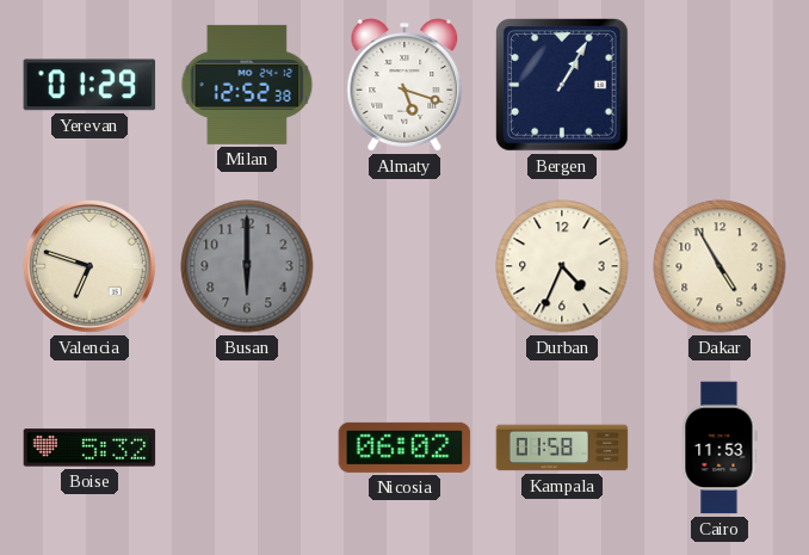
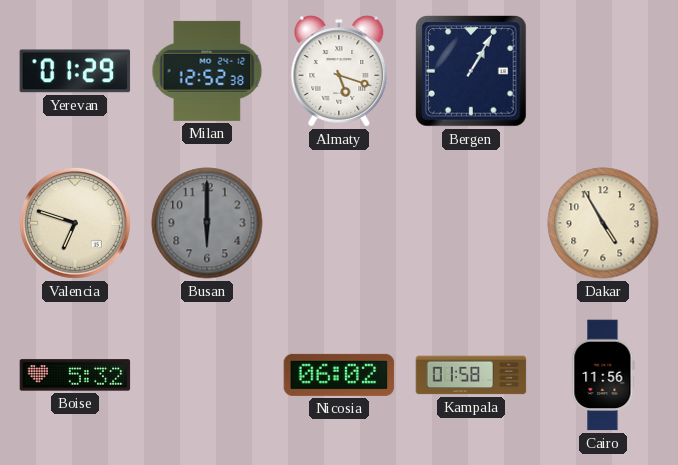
Durban: 4:34 -> none (562, 266)
Cairo: 11:53 -> 11:56 (603, 375)
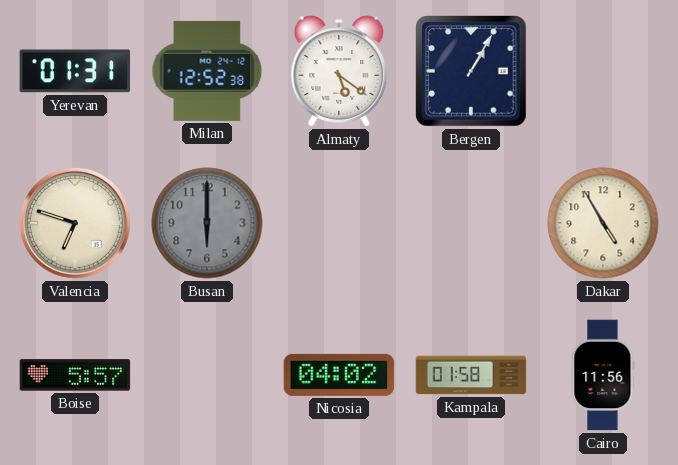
Yerevan: 01:29 -> 01:31 (75, 71)
Almaty: 5:18 -> 5:21 (339, 71)
Boise: 5:32 -> 5:57 (75, 375)
Nicosia: 06:02 -> 04:02 (339, 375)
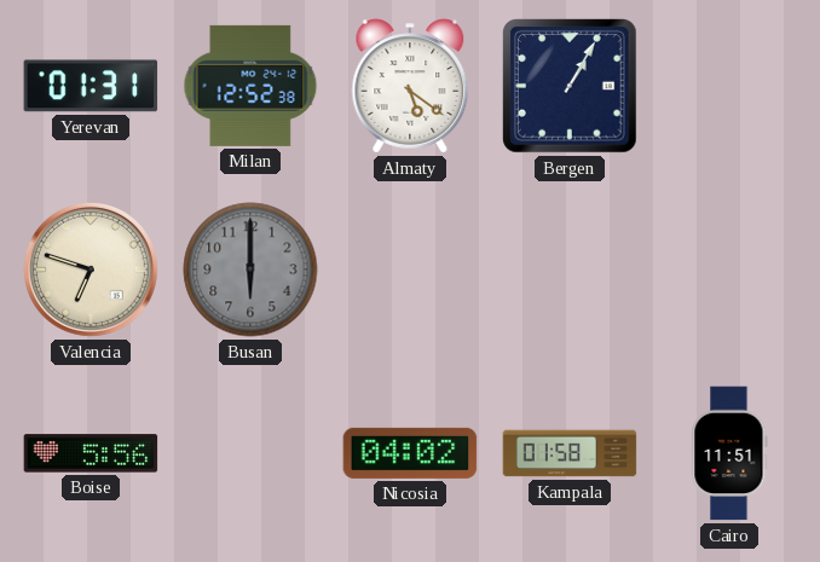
Dakar: 4:55 -> none (603, 223)
Boise: 5:57 -> 5:56 (91, 453)
Cairo: 11:56 -> 11:51 (729, 453)
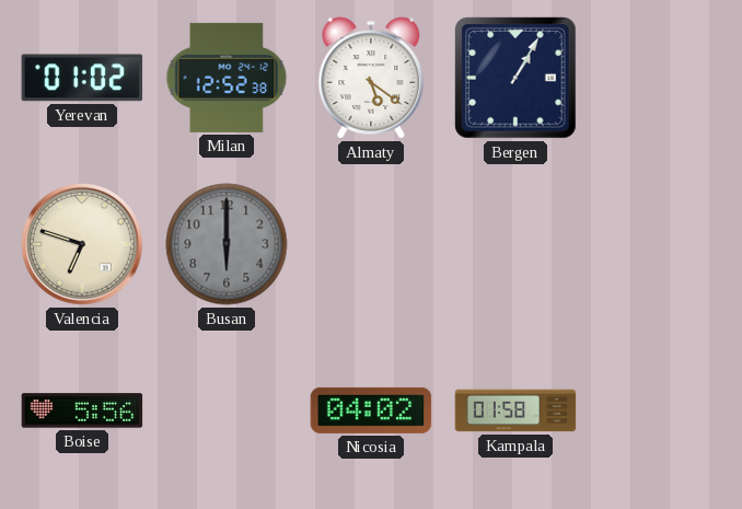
Yerevan: 01:31 -> 01:02 (82, 78)
Cairo: 11:51 -> none (729, 453)
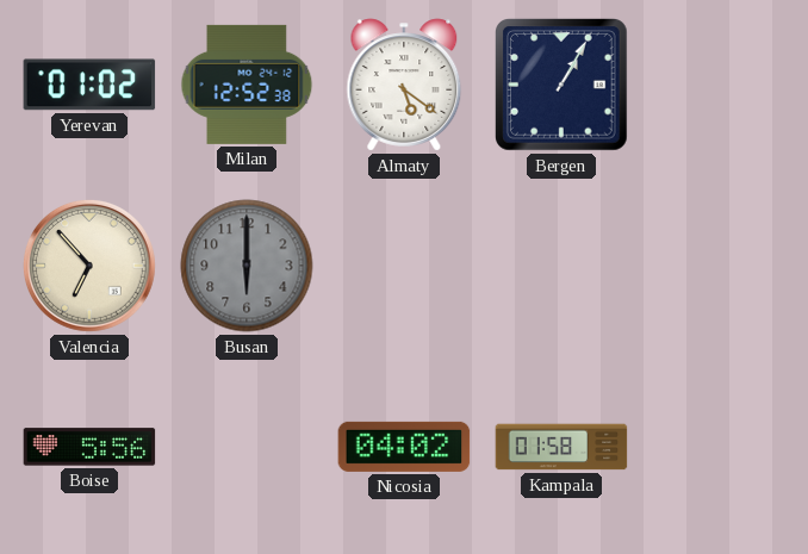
Valencia: 6:48 -> 6:53 (91, 267)
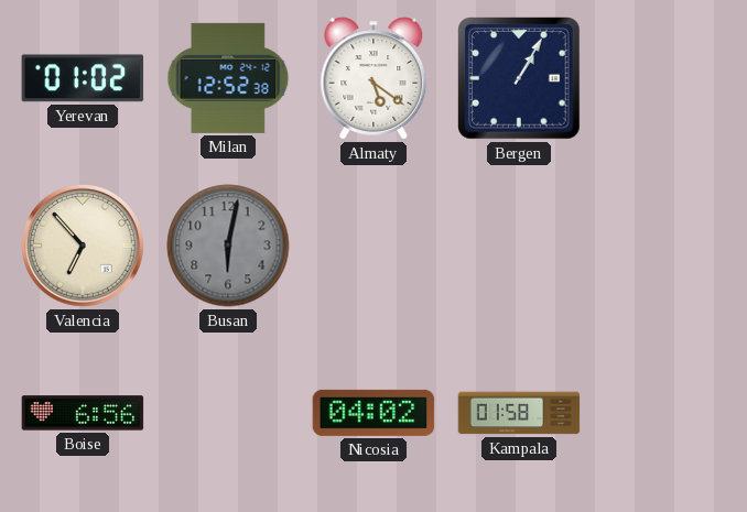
Busan: 6:00 -> 6:02 (228, 246)
Boise: 5:56 -> 6:56 (83, 413)
